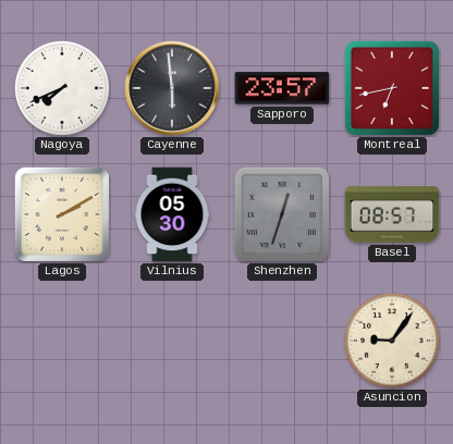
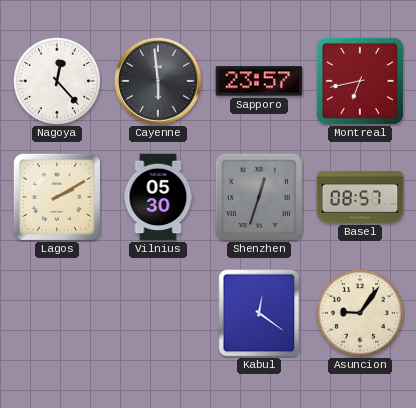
Nagoya: 7:41 -> 12:23 (57, 81)
Kabul: none -> 12:21 (259, 313)
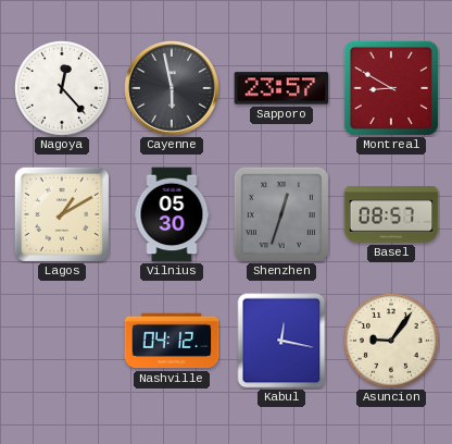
Cayenne: 5:59 -> 5:58 (173, 89)
Montreal: 6:43 -> 8:50 (391, 88)
Lagos: 2:10 -> 1:10 (62, 214)
Nashville: none -> 04:12 (172, 341)
Kabul: 12:21 -> 12:17 (281, 341)
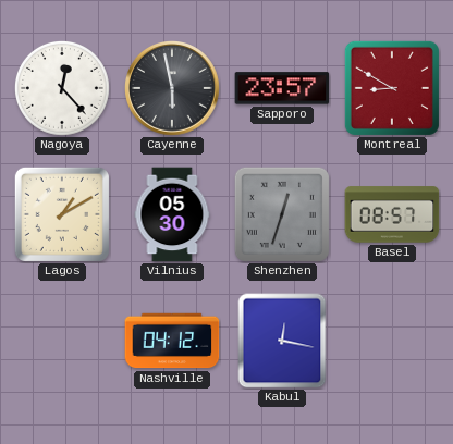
Asuncion: 9:06 -> none (391, 341)
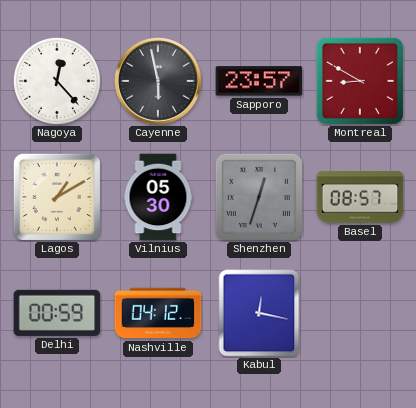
Delhi: none -> 00:59 (57, 313)
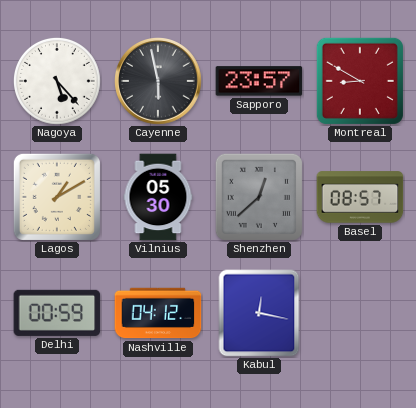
Nagoya: 12:23 -> 5:23 (57, 81)
Shenzhen: 12:33 -> 12:38 (259, 197)
